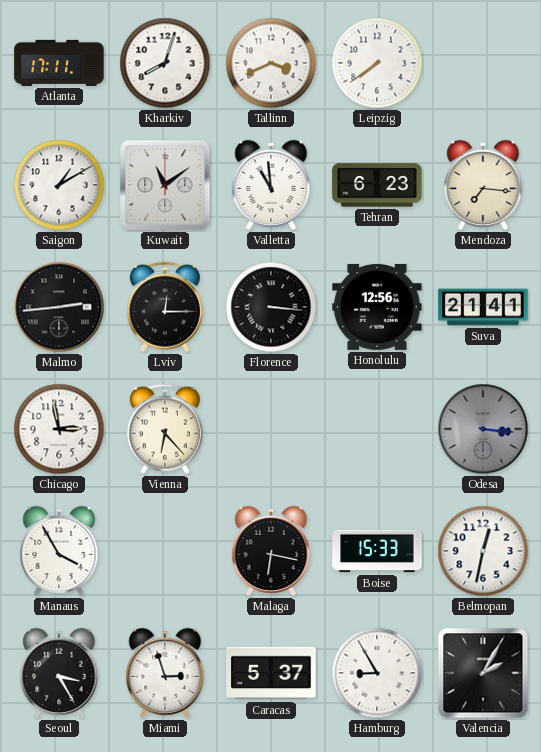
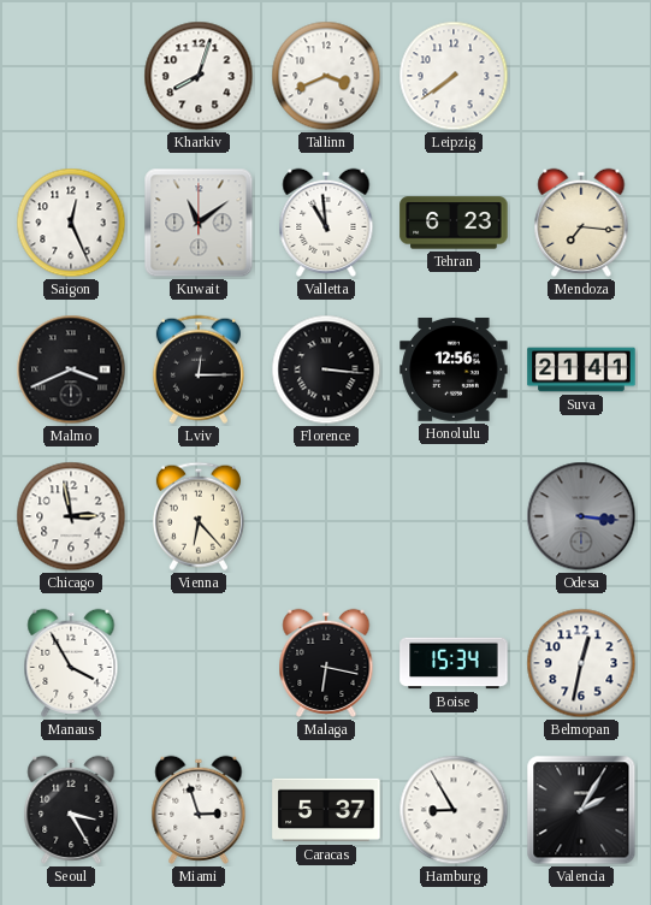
Atlanta: 17:11 -> none (59, 63)
Saigon: 1:10 -> 12:26 (71, 223)
Malmo: 2:44 -> 3:41 (71, 369)
Boise: 15:33 -> 15:34 (454, 663)
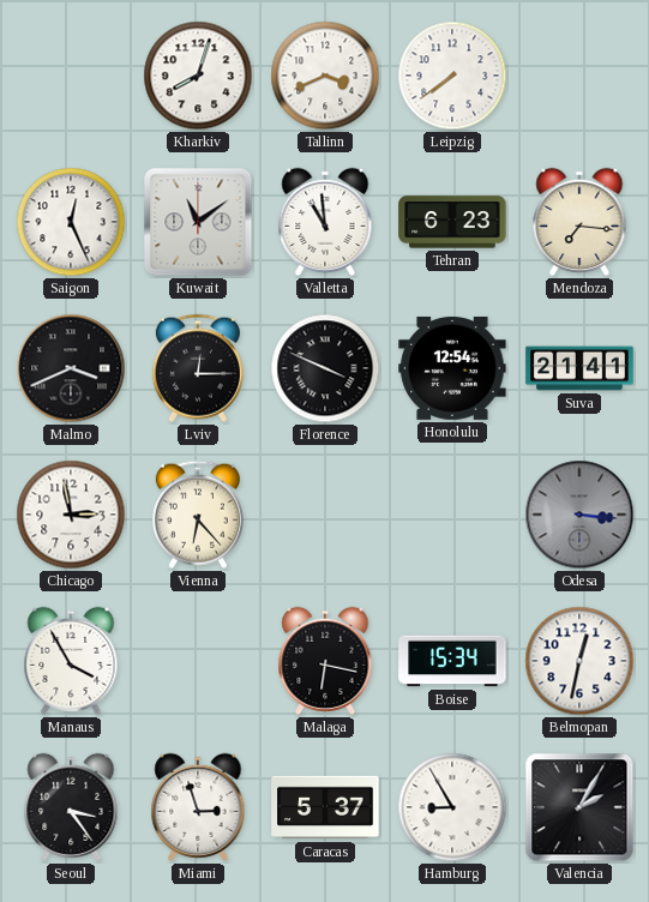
Florence: 3:16 -> 3:49 (325, 368)
Honolulu: 12:56 -> 12:54 (452, 368)
Seoul: 3:25 -> 3:24 (71, 807)
